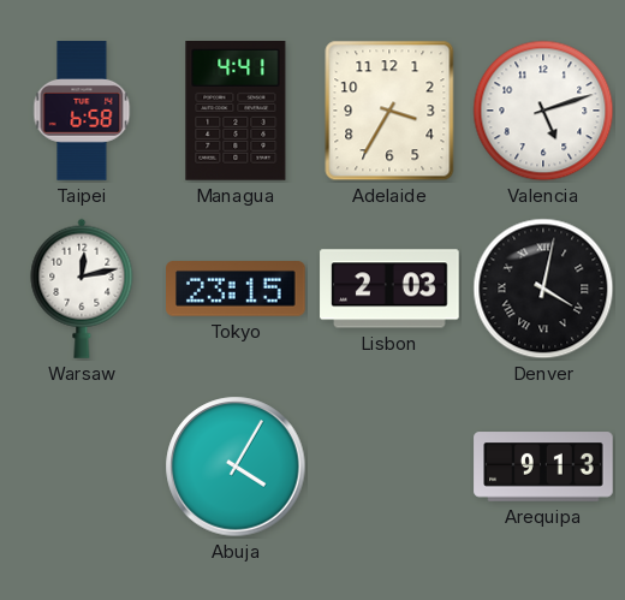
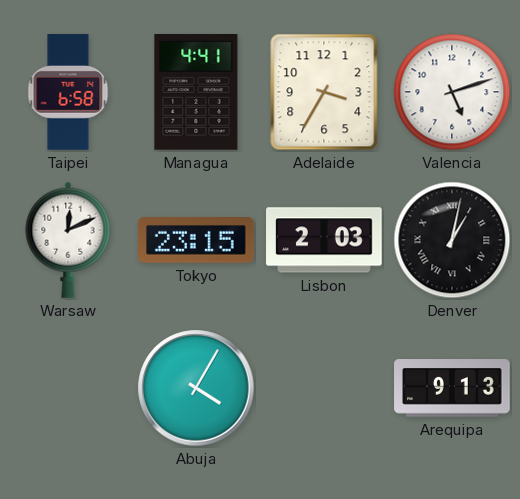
Warsaw: 12:13 -> 12:11 (68, 240)
Denver: 4:02 -> 1:02 (452, 240)
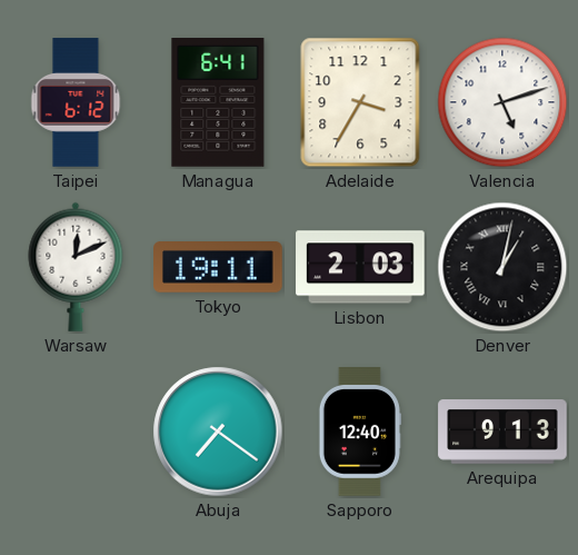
Taipei: 6:58 -> 6:12 (76, 102)
Managua: 4:41 -> 6:41 (218, 103)
Tokyo: 23:15 -> 19:11 (219, 268)
Abuja: 4:05 -> 7:21 (218, 432)
Sapporo: none -> 12:40 (360, 432)
